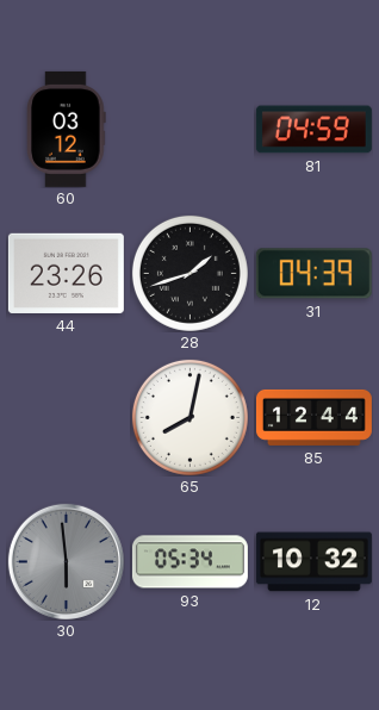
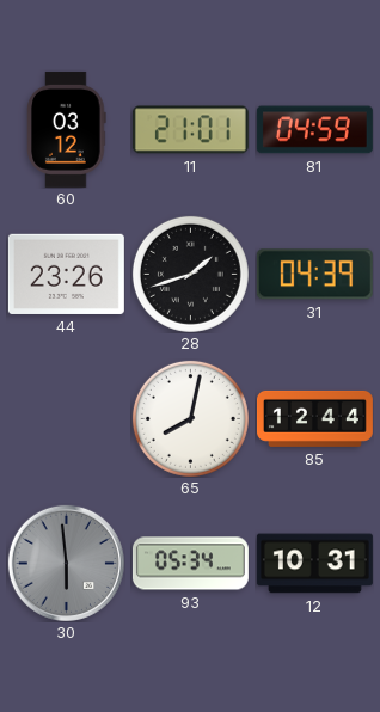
11: none -> 21:01 (190, 130)
12: 10:32 -> 10:31 (314, 564)
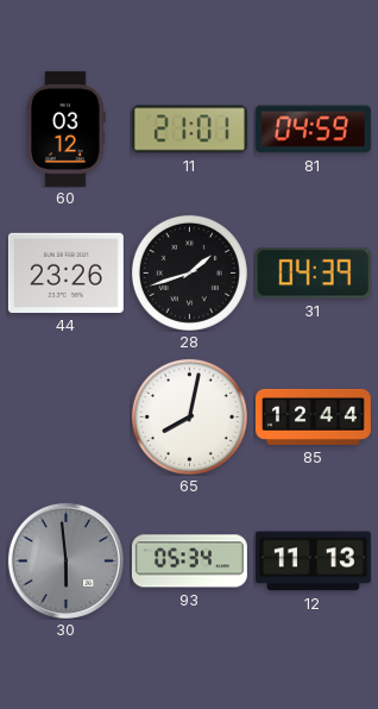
12: 10:31 -> 11:13 (313, 561)
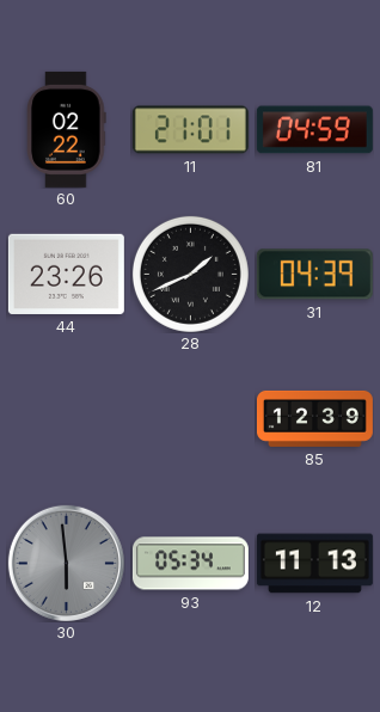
60: 03:12 -> 02:22 (67, 129)
28: 1:42 -> 1:41 (190, 274)
65: 8:02 -> none (189, 416)
85: 12:44 -> 12:39 (314, 418)
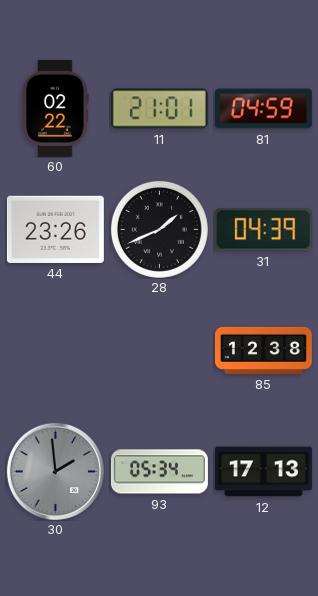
85: 12:39 -> 12:38 (263, 350)
30: 5:59 -> 1:59 (55, 471)
12: 11:13 -> 17:13 (263, 472)
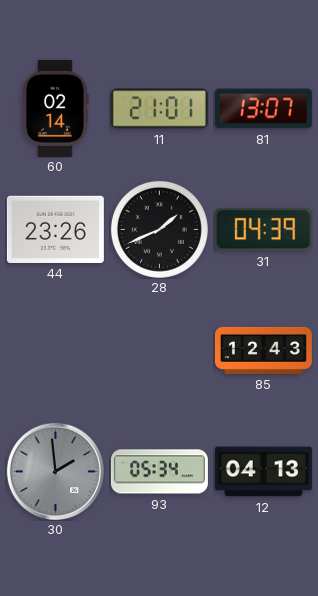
60: 02:22 -> 02:14 (56, 108)
81: 04:59 -> 13:07 (263, 109)
85: 12:38 -> 12:43 (263, 350)
12: 17:13 -> 04:13 (263, 472)
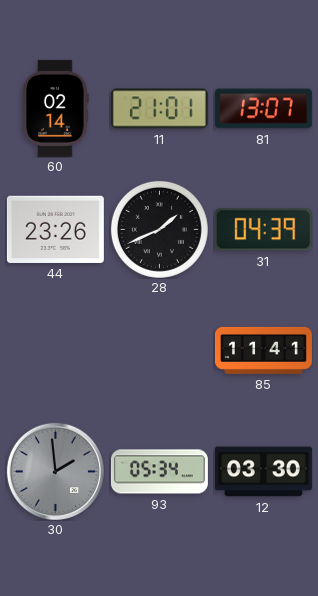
85: 12:43 -> 11:41 (263, 350)
12: 04:13 -> 03:30 (263, 472)
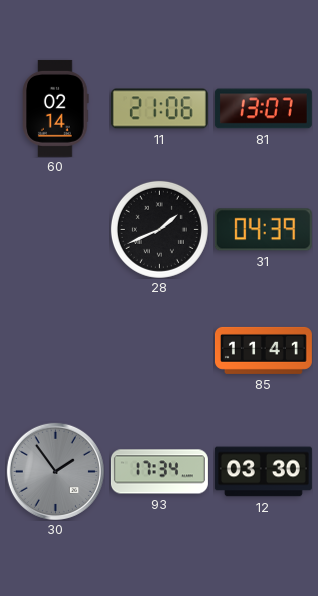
11: 21:01 -> 21:06 (159, 109)
44: 23:26 -> none (55, 229)
30: 1:59 -> 1:54 (55, 471)
93: 05:34 -> 17:34 (159, 472)
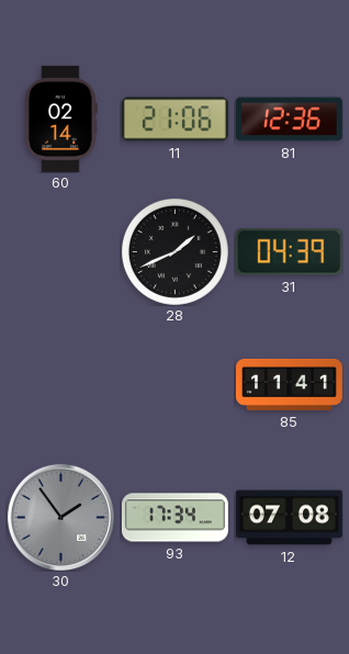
81: 13:07 -> 12:36 (289, 120)
12: 03:30 -> 07:08 (289, 518)
